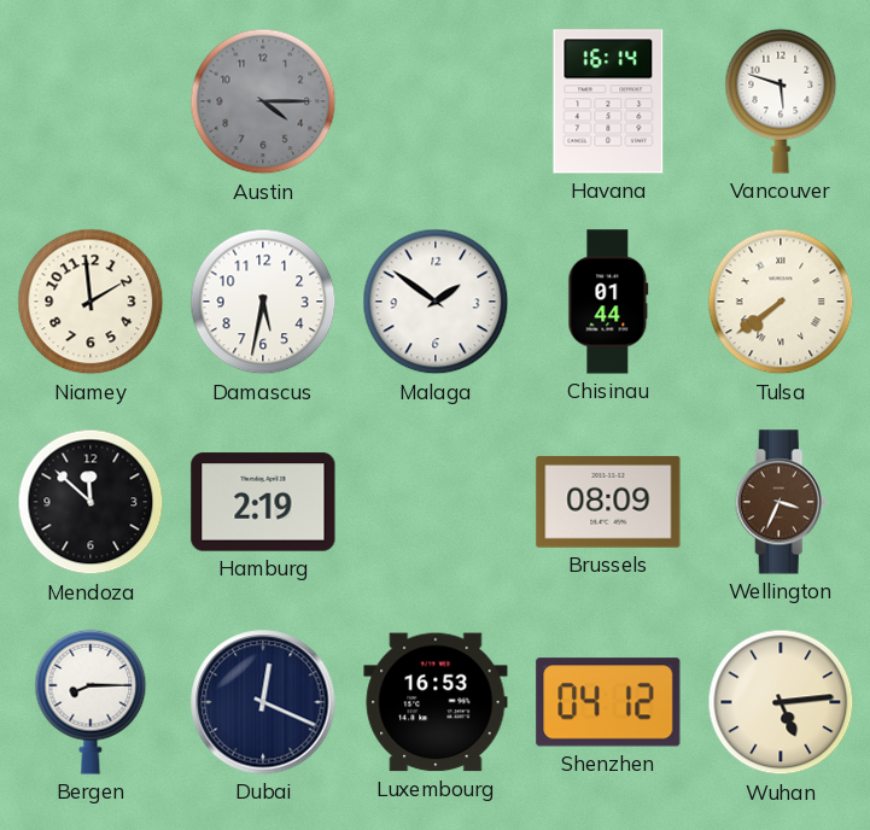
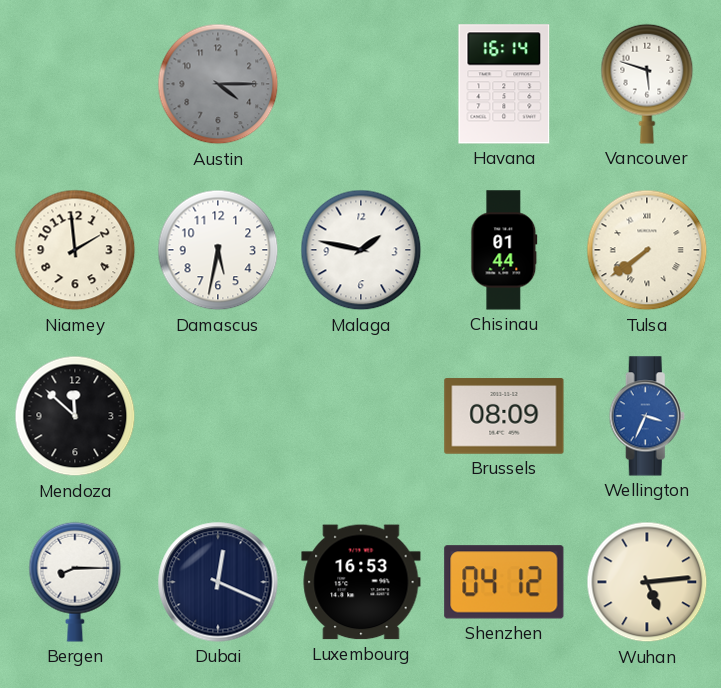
Malaga: 1:51 -> 1:47 (361, 250)
Hamburg: 2:19 -> none (263, 502)
Wellington dial: brown -> blue (647, 416)
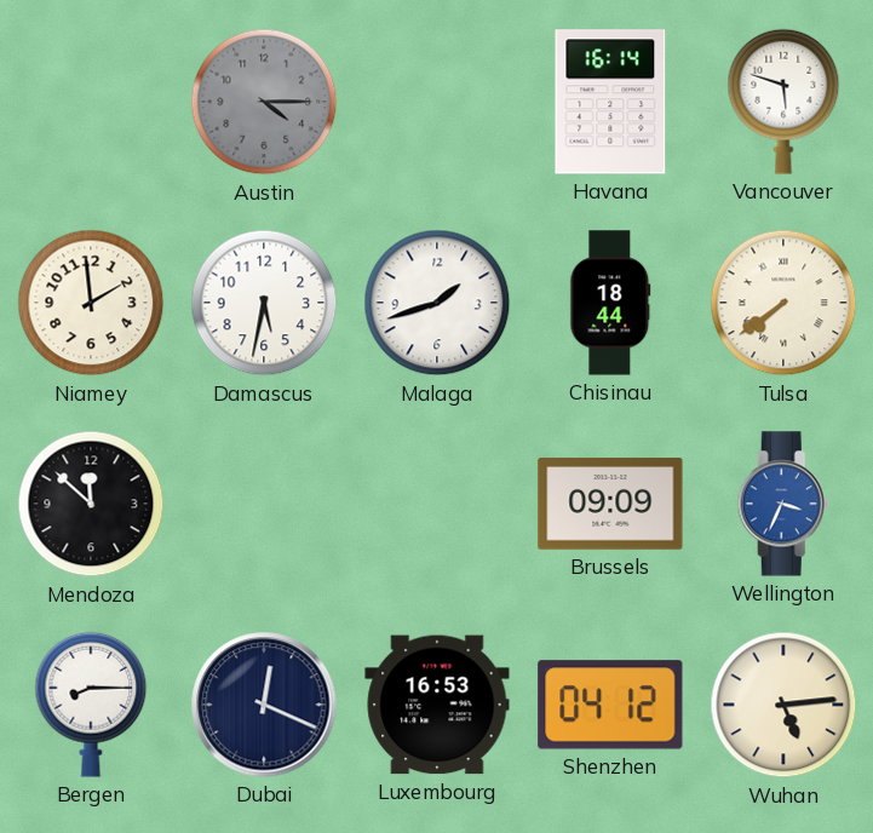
Malaga: 1:47 -> 1:42 (437, 303)
Chisinau: 01:44 -> 18:44 (610, 303)
Brussels: 08:09 -> 09:09 (610, 504)
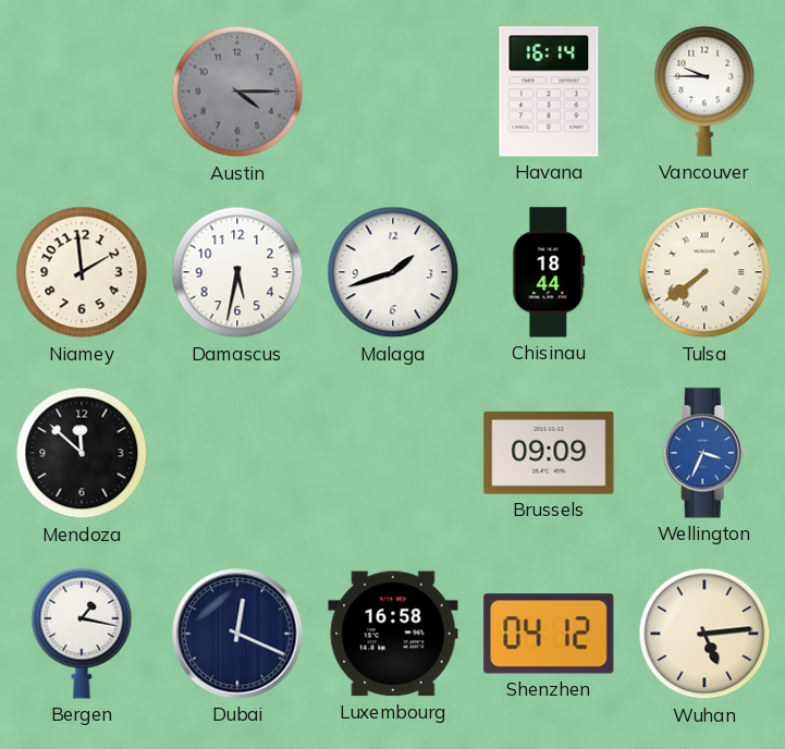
Vancouver: 5:48 -> 9:45 (704, 91)
Bergen: 8:15 -> 1:17 (82, 634)
Luxembourg: 16:53 -> 16:58 (393, 634)
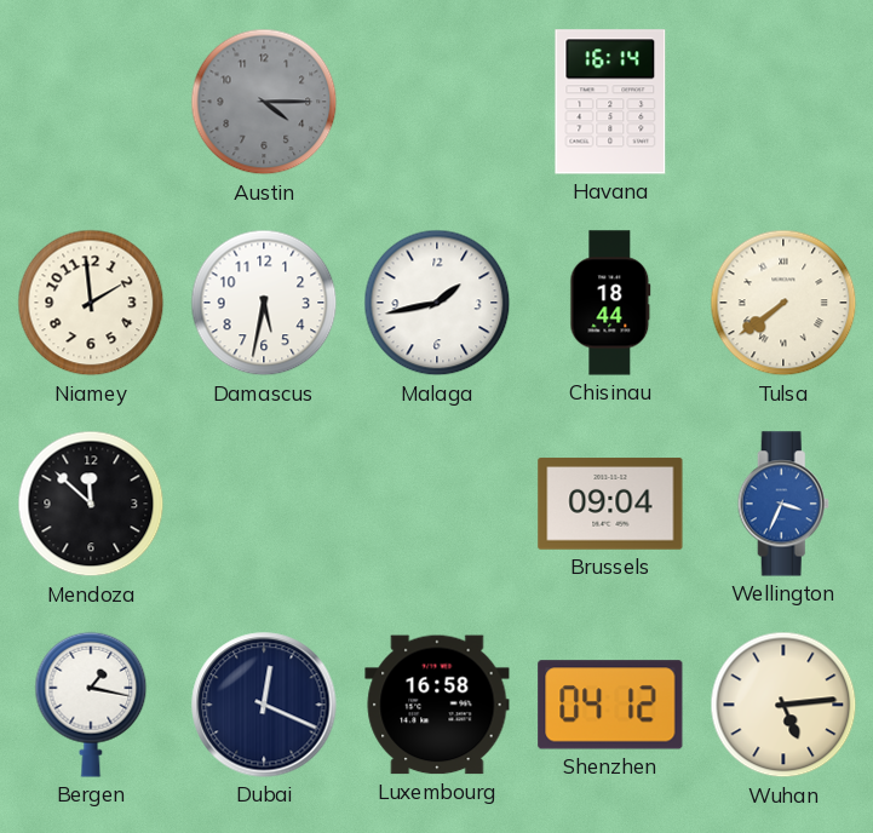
Vancouver: 9:45 -> none (704, 91)
Malaga: 1:42 -> 1:43 (437, 303)
Brussels: 09:09 -> 09:04 (610, 504)
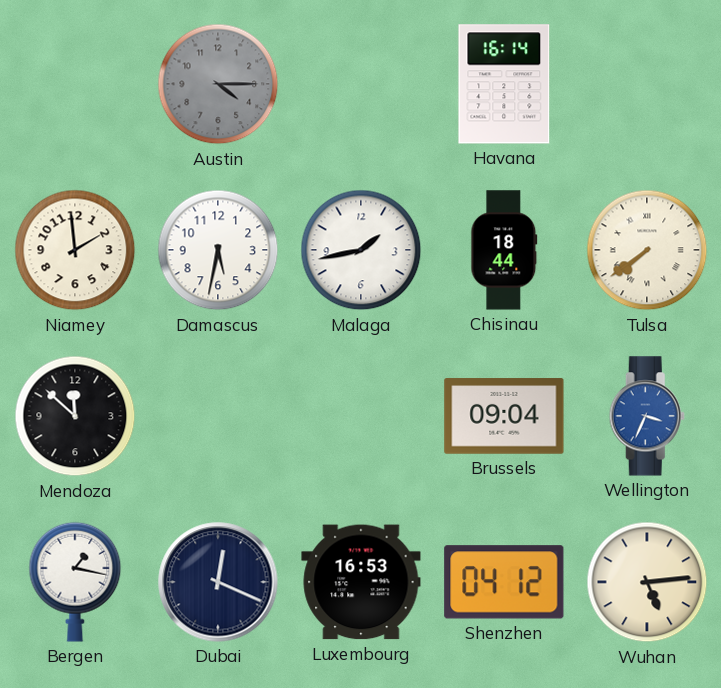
Luxembourg: 16:58 -> 16:53 (361, 582)
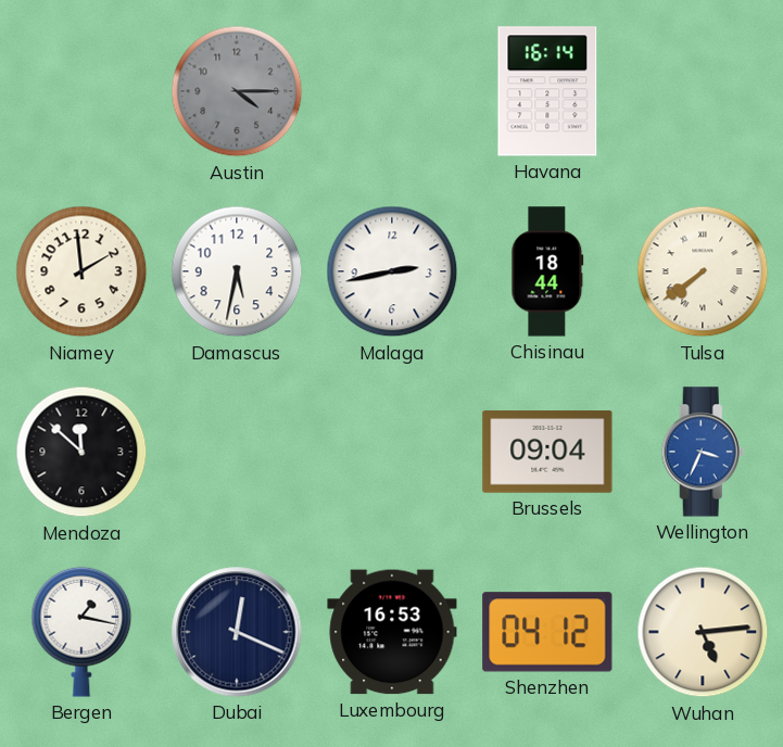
Malaga: 1:43 -> 2:43 (392, 271)
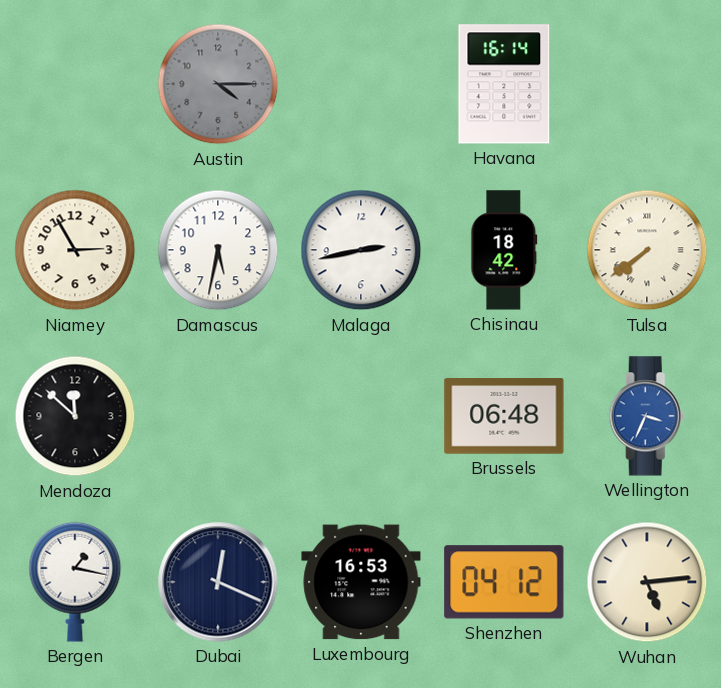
Niamey: 1:59 -> 2:55 (75, 250)
Chisinau: 18:44 -> 18:42 (504, 250)
Brussels: 09:04 -> 06:48 (504, 416)
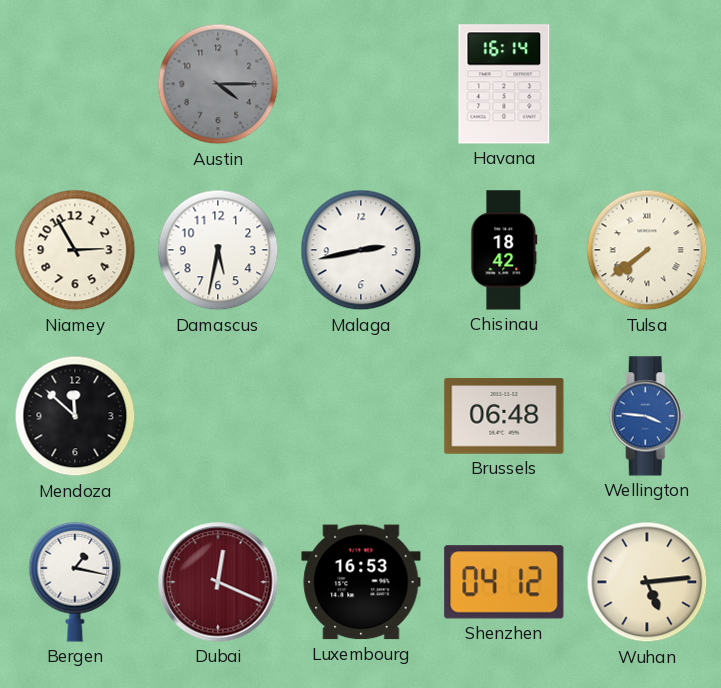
Wellington: 3:34 -> 3:46 (647, 416)
Dubai dial: navy -> burgundy (218, 582)
